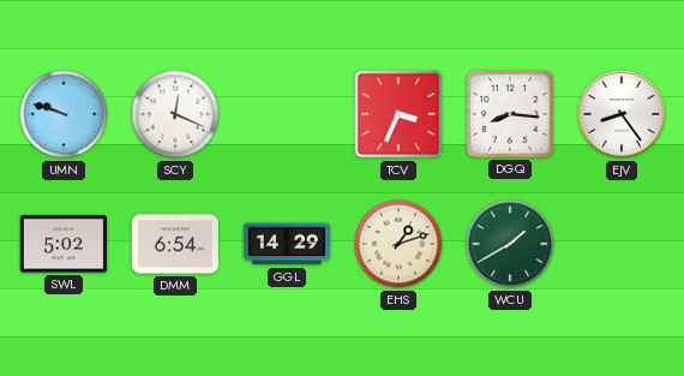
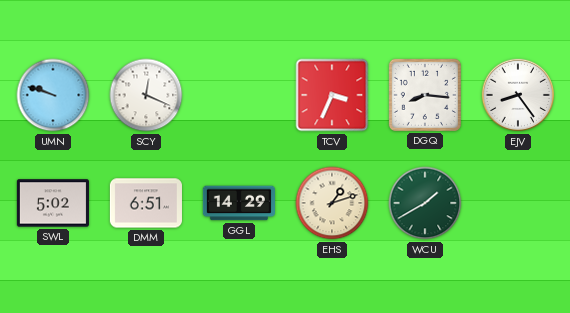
DMM: 6:54 -> 6:51 (146, 203)
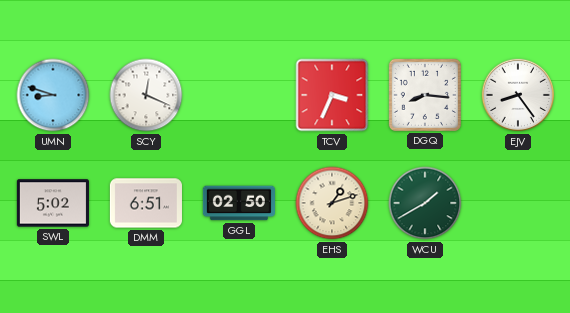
UMN: 9:48 -> 8:48 (53, 95)
GGL: 14:29 -> 02:50 (239, 203)
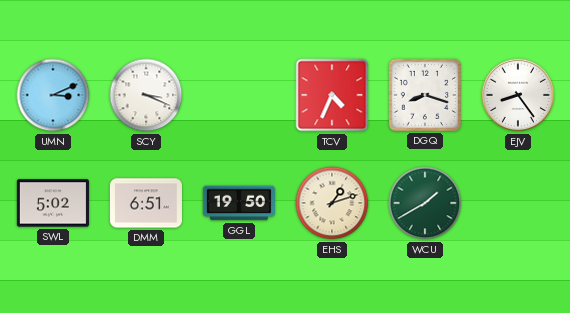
UMN: 8:48 -> 3:11 (53, 95)
SCY: 12:19 -> 3:19 (146, 95)
TCV: 3:34 -> 4:34 (332, 95)
DGQ: 8:16 -> 8:18 (425, 95)
GGL: 02:50 -> 19:50 (239, 203)
